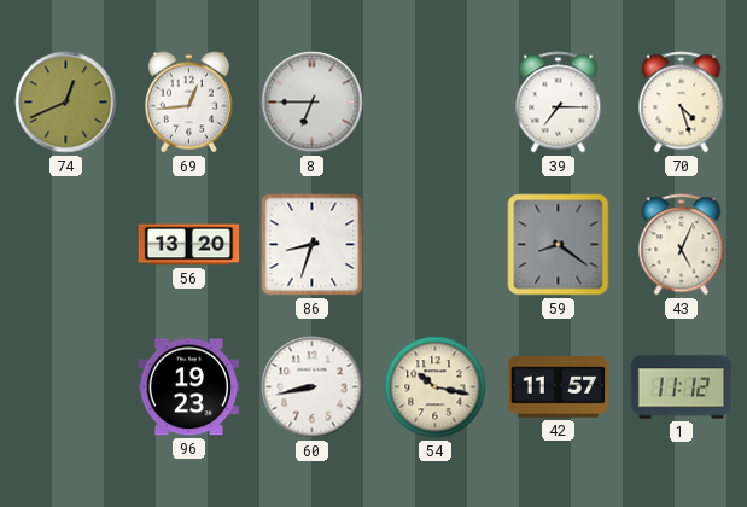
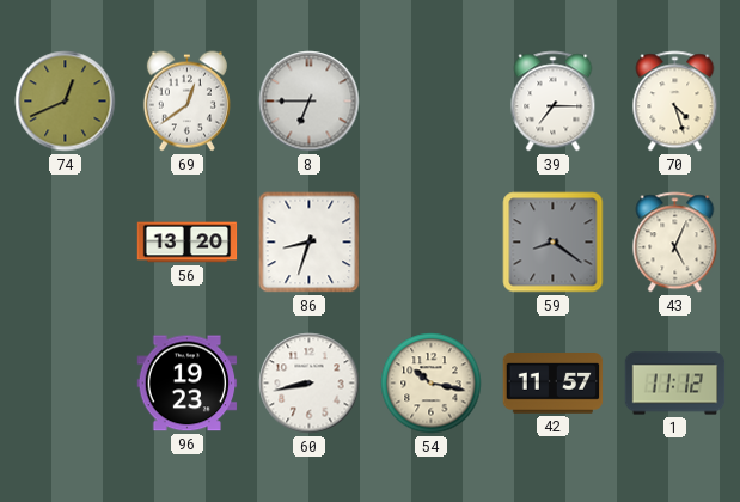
69: 12:44 -> 12:39 (186, 102)
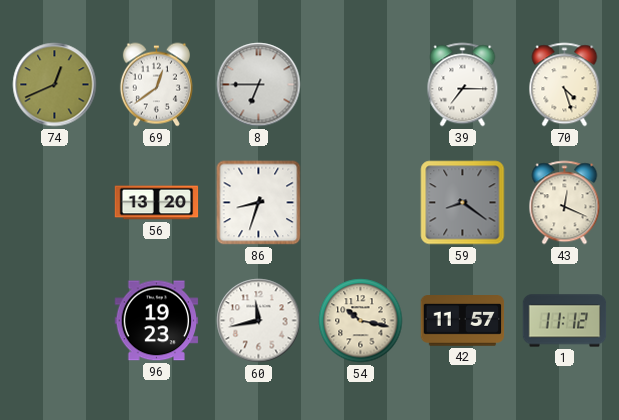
43: 5:04 -> 12:19 (565, 203)
60: 8:43 -> 11:43 (259, 321)
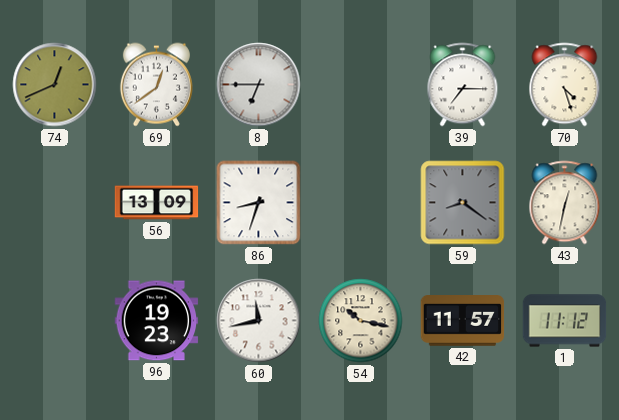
56: 13:20 -> 13:09 (157, 203)
43: 12:19 -> 12:32 (565, 203)
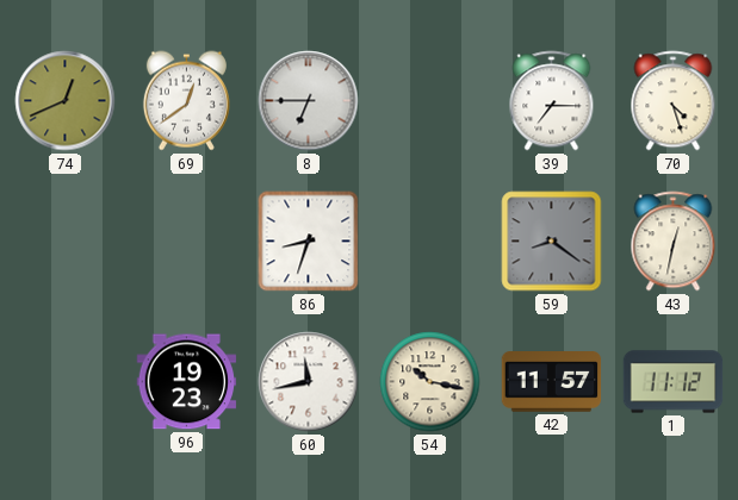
56: 13:09 -> none (157, 203)
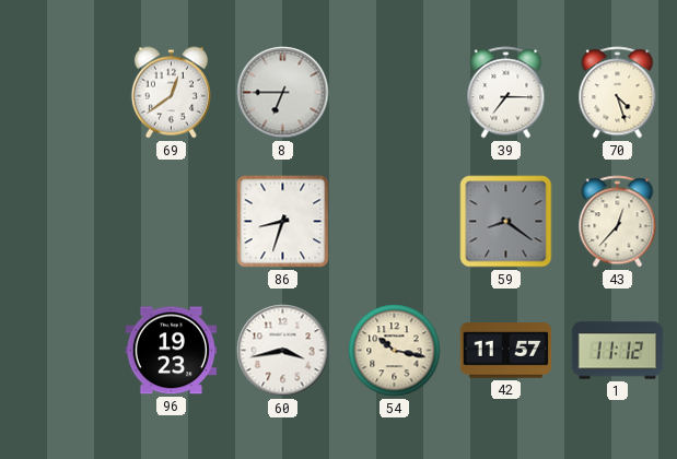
74: 12:41 -> none (66, 101)
43: 12:32 -> 12:37 (618, 222)
60: 11:43 -> 3:43 (283, 351)
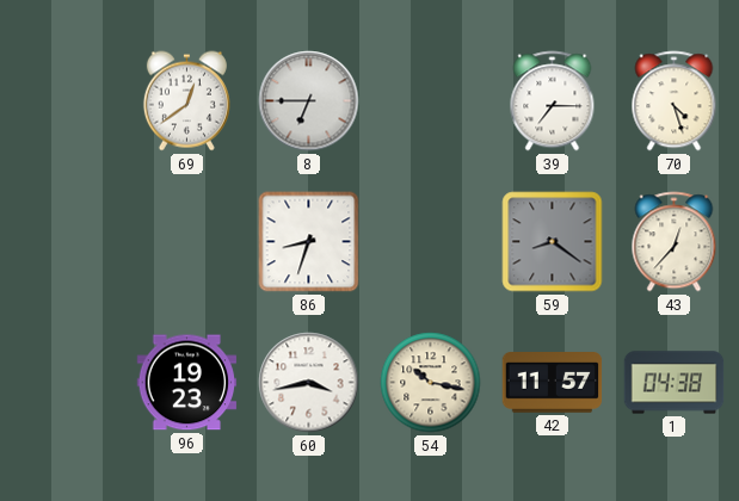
1: 11:12 -> 04:38 (675, 383)
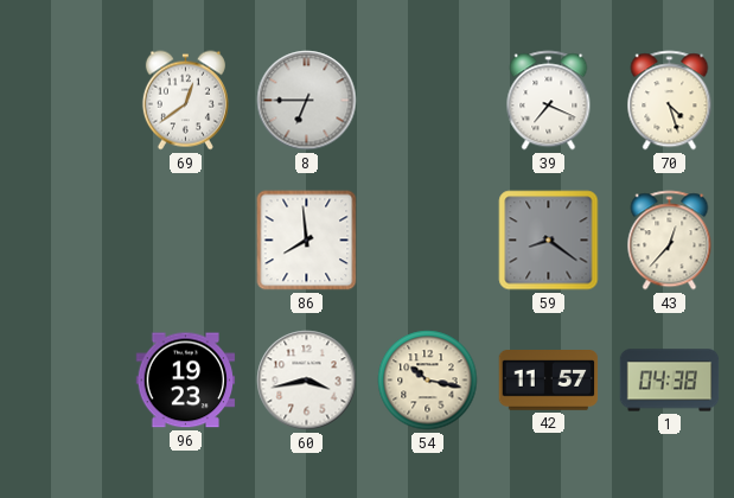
39: 7:15 -> 7:19 (549, 101)
86: 8:33 -> 7:59 (307, 241)
